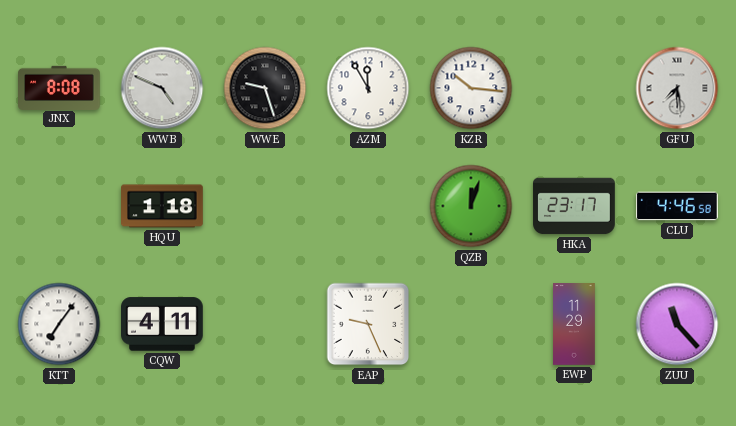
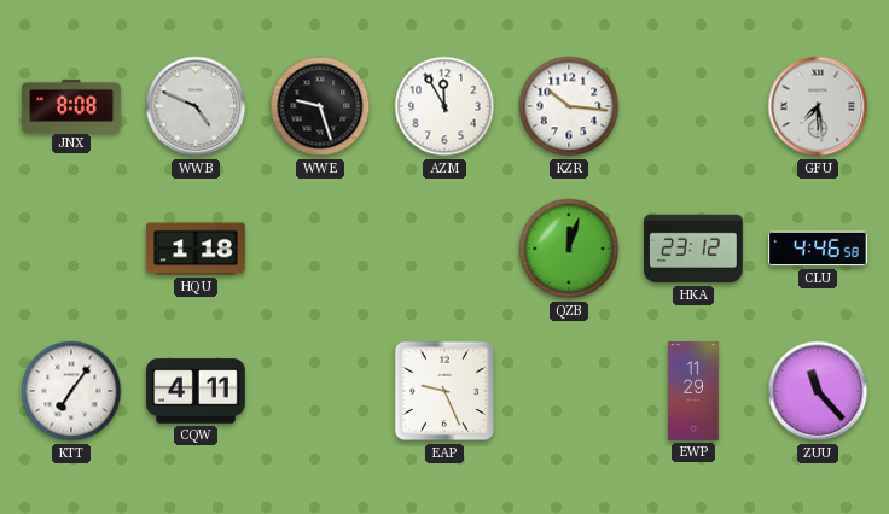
HKA: 23:17 -> 23:12 (693, 249)
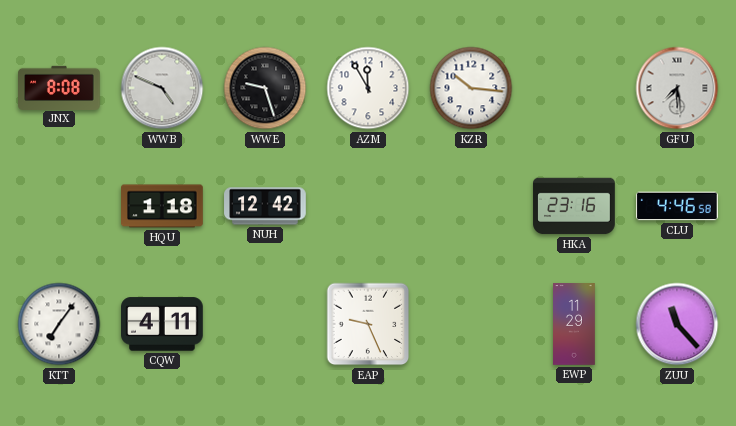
NUH: none -> 12:42 (265, 206)
QZB: 12:03 -> none (569, 249)
HKA: 23:12 -> 23:16 (574, 206)
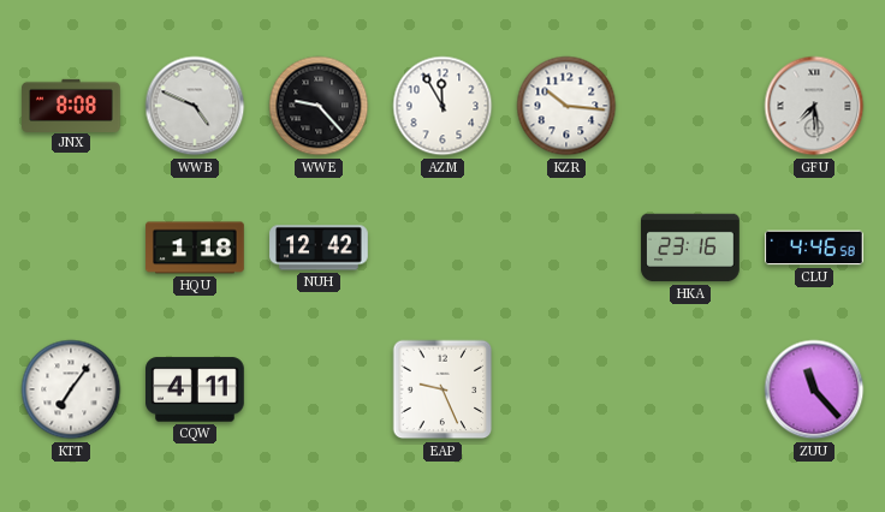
WWE: 9:27 -> 9:23 (319, 106)
EWP: 11:29 -> none (574, 324)
